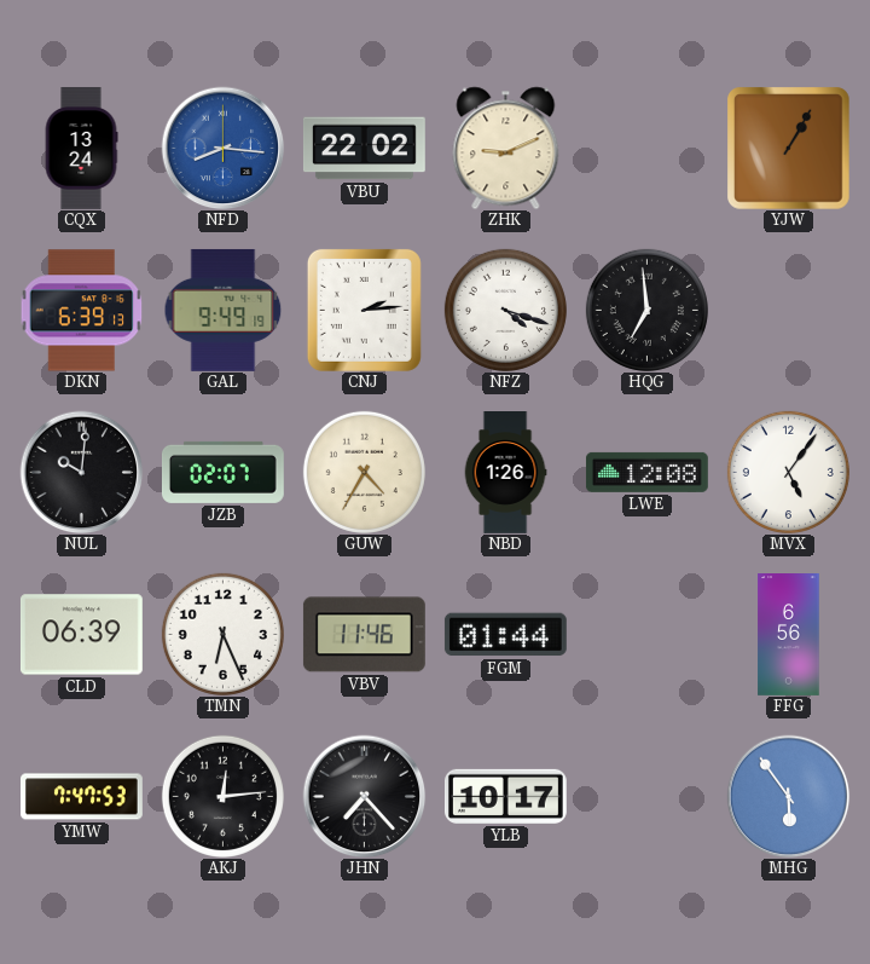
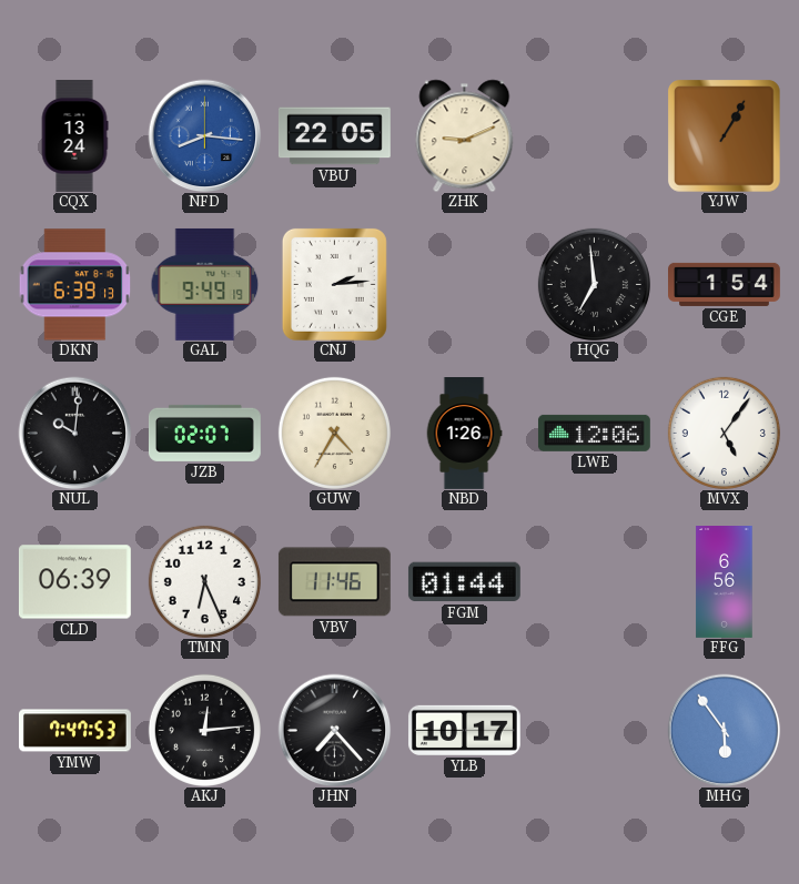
VBU: 22:02 -> 22:05 (334, 136)
NFZ: 4:18 -> none (505, 310)
CGE: none -> 1:54 (725, 284)
LWE: 12:08 -> 12:06 (594, 433)
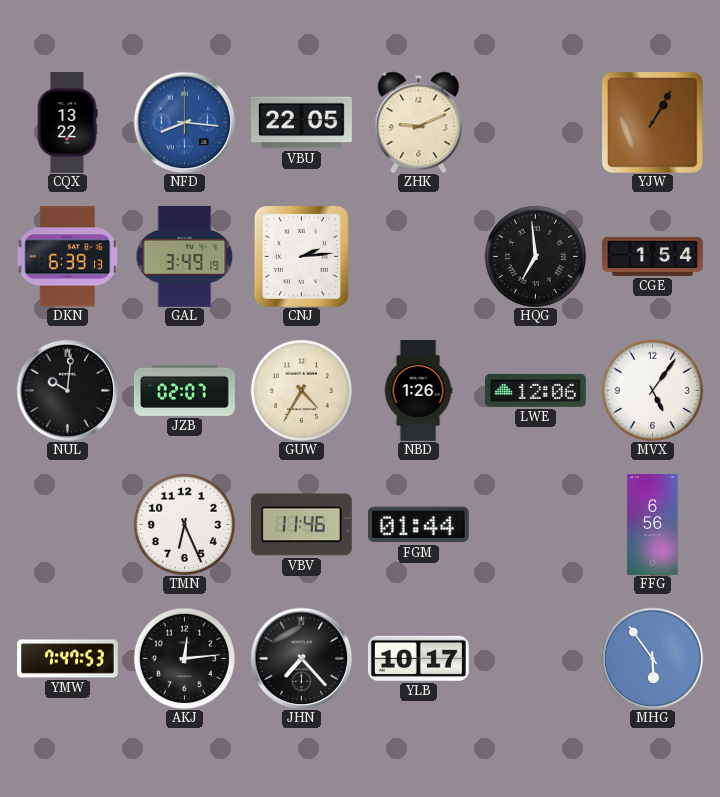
CQX: 13:24 -> 13:22 (67, 123)
GAL: 9:49 -> 3:49 (185, 256)
CLD: 06:39 -> none (74, 582)
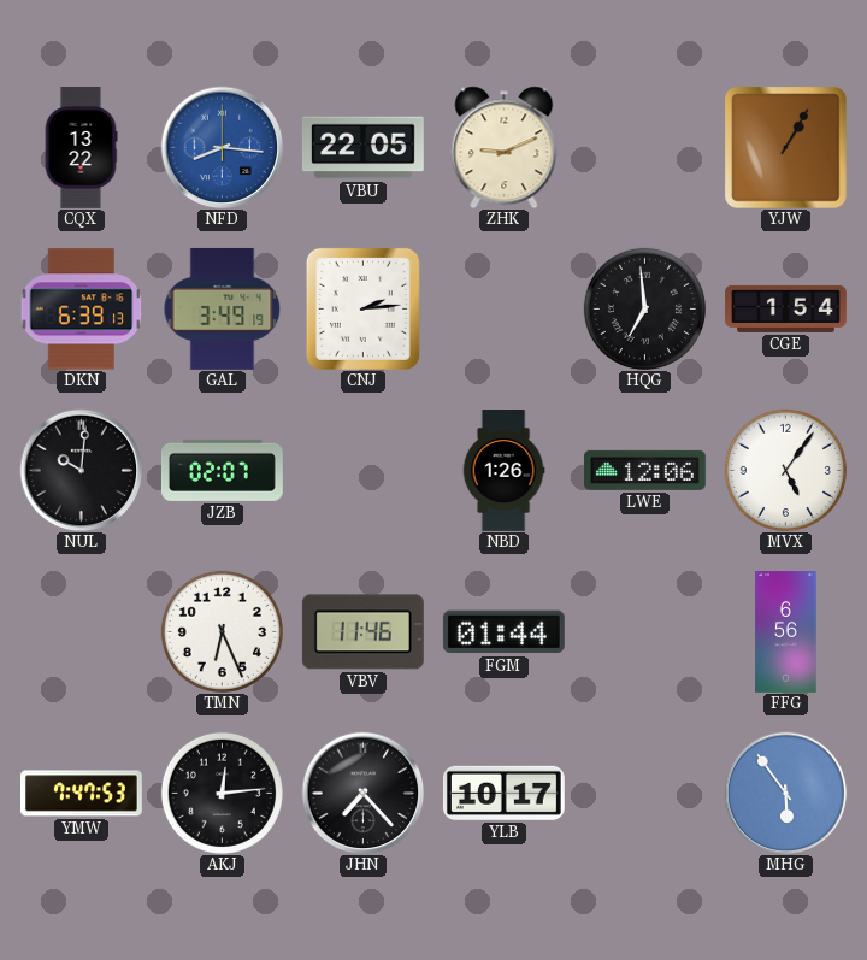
GUW: 4:35 -> none (301, 390)
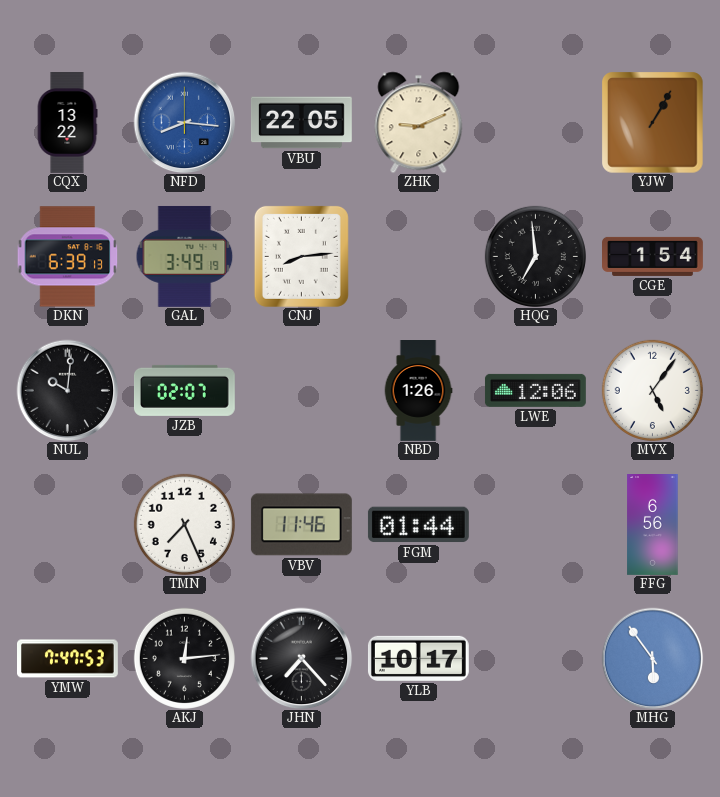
CNJ: 2:14 -> 8:14 (301, 256)
TMN: 6:26 -> 7:26 (184, 524)
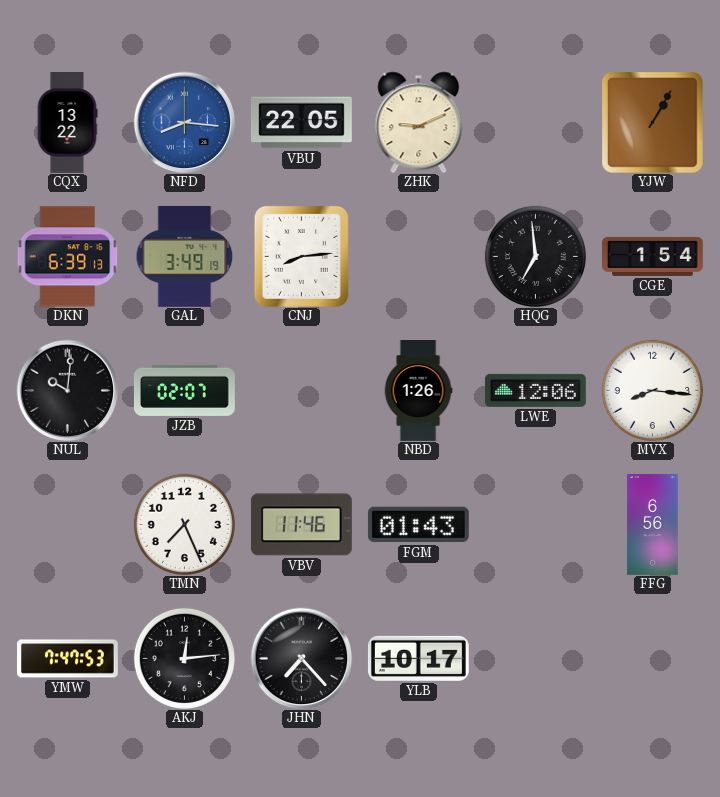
MVX: 5:06 -> 8:16 (652, 390)
FGM: 01:44 -> 01:43 (418, 525)
MHG: 5:54 -> none (652, 658)
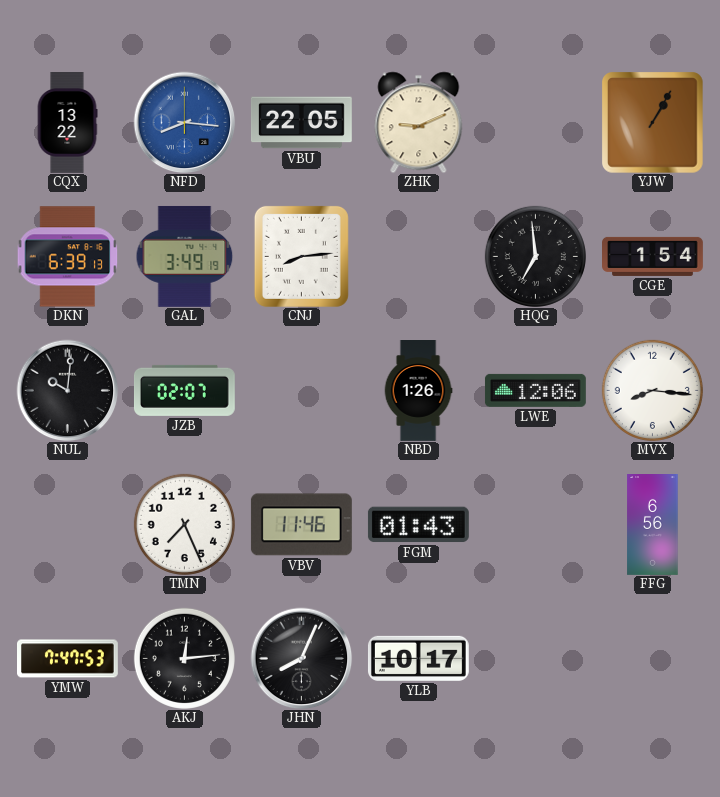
JHN: 7:23 -> 8:04 (301, 658)
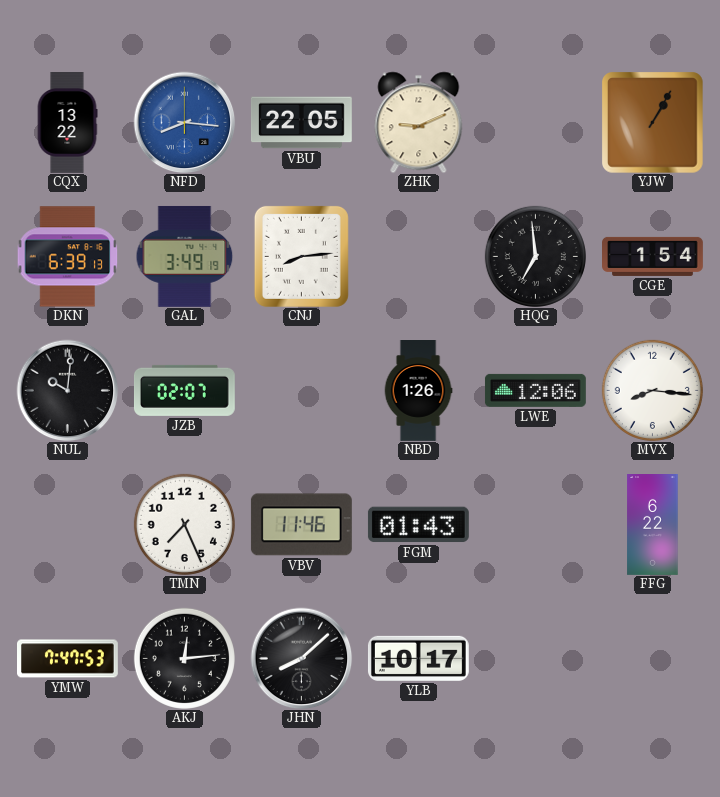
FFG: 6:56 -> 6:22 (653, 525)
JHN: 8:04 -> 8:08 (301, 658)
